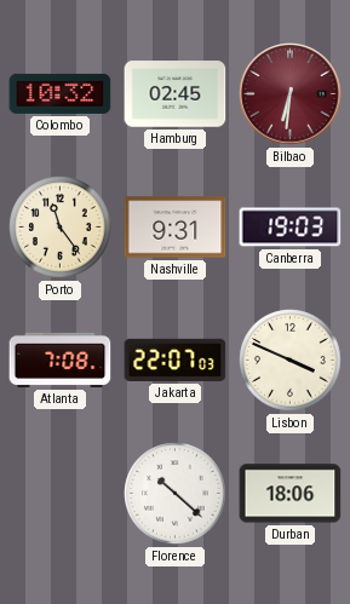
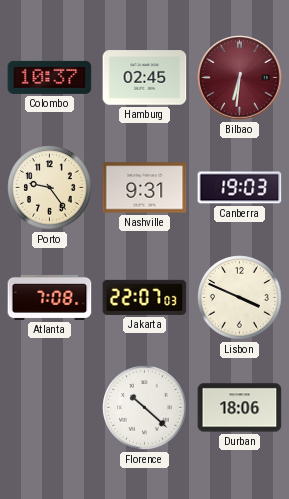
Colombo: 10:32 -> 10:37 (50, 77)
Porto: 11:24 -> 9:24 (50, 188)
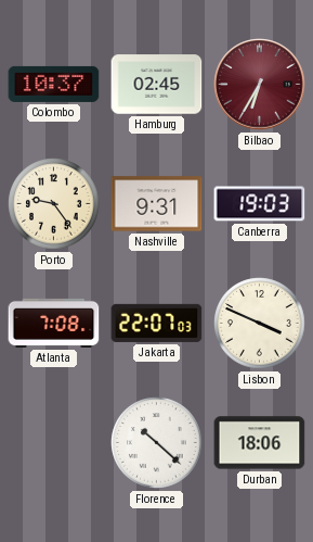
Bilbao: 6:31 -> 6:35 (260, 85)
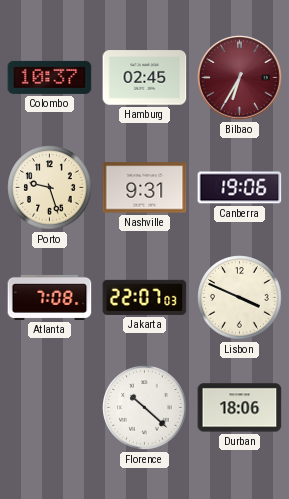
Porto: 9:24 -> 9:27 (50, 188)
Canberra: 19:03 -> 19:06 (240, 188)
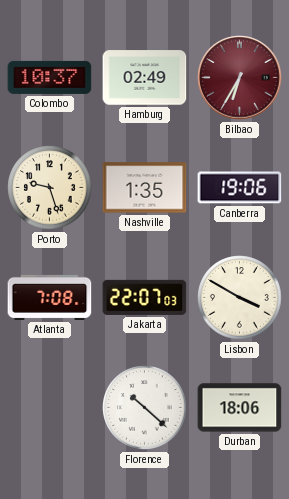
Hamburg: 02:45 -> 02:49 (145, 78)
Nashville: 9:31 -> 1:35 (145, 188)
Lisbon: 3:49 -> 3:50 (240, 298)
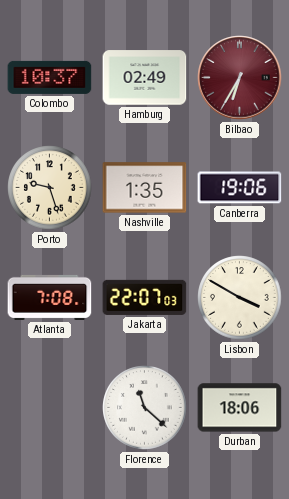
Florence: 10:22 -> 11:22 (145, 408)
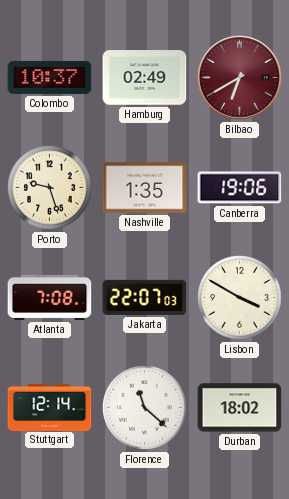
Bilbao: 6:35 -> 6:40 (240, 78)
Stuttgart: none -> 12:14 (50, 407)
Durban: 18:06 -> 18:02 (240, 408)
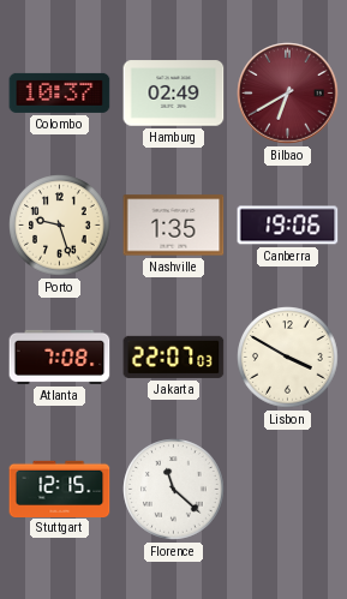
Stuttgart: 12:14 -> 12:15 (60, 489)
Durban: 18:02 -> none (240, 408)
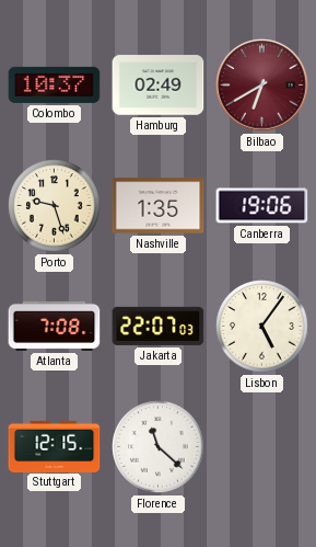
Lisbon: 3:50 -> 5:06 (262, 327)
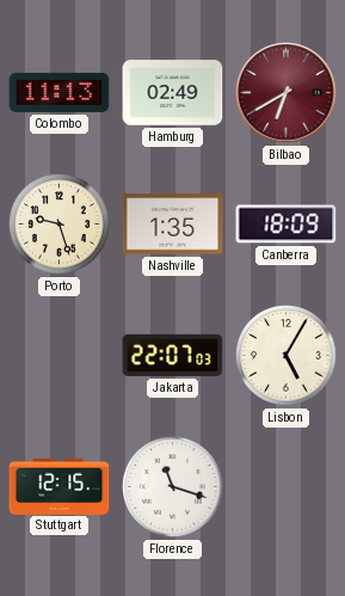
Colombo: 10:37 -> 11:13 (60, 92)
Canberra: 19:06 -> 18:09 (287, 225)
Atlanta: 7:08 -> none (55, 326)
Lisbon: 5:06 -> 5:05 (287, 356)
Florence: 11:22 -> 11:18 (173, 487)
